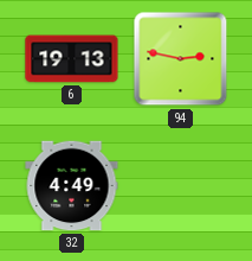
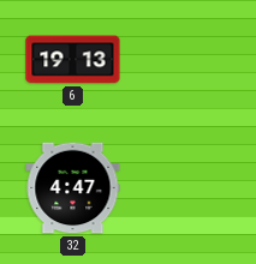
94: 2:47 -> none (181, 59)
32: 4:49 -> 4:47 (73, 188)
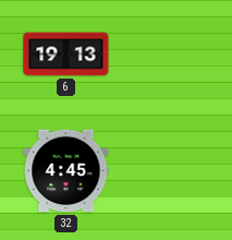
32: 4:47 -> 4:45 (66, 171)
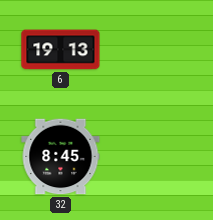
32: 4:45 -> 8:45 (61, 157)
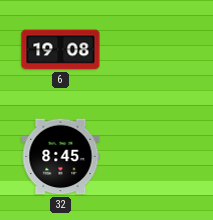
6: 19:13 -> 19:08 (61, 50)
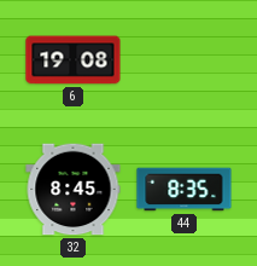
44: none -> 8:35 (185, 190)
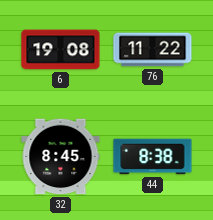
76: none -> 11:22 (153, 50)
44: 8:35 -> 8:38 (153, 157)
